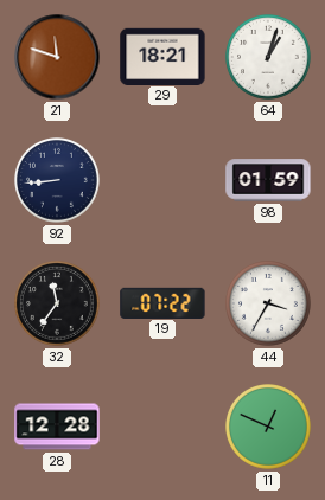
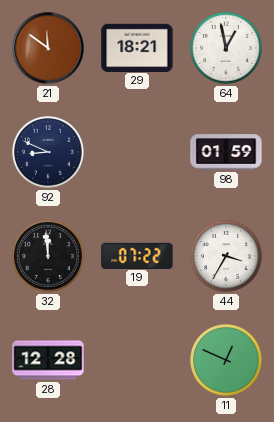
21: 11:48 -> 11:51 (48, 48)
64: 1:03 -> 12:58 (227, 49)
92: 8:44 -> 8:49 (49, 153)
32: 11:36 -> 11:59 (49, 257)
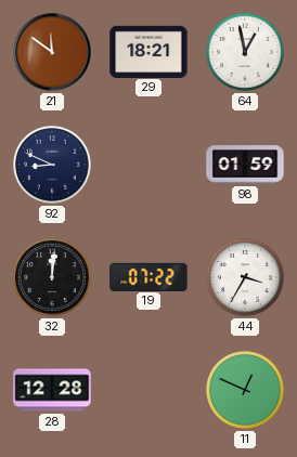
32: 11:59 -> 12:01 (53, 278)
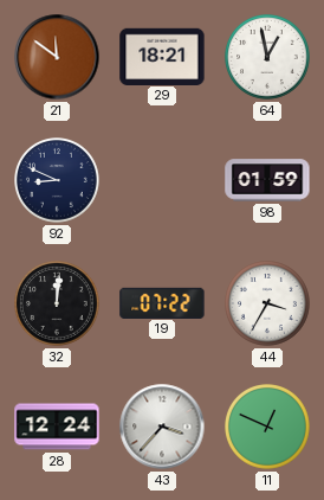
28: 12:28 -> 12:24 (57, 427)
43: none -> 3:37 (162, 427)
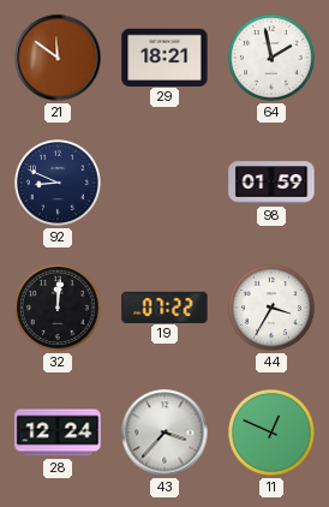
64: 12:58 -> 1:58 (273, 59)
